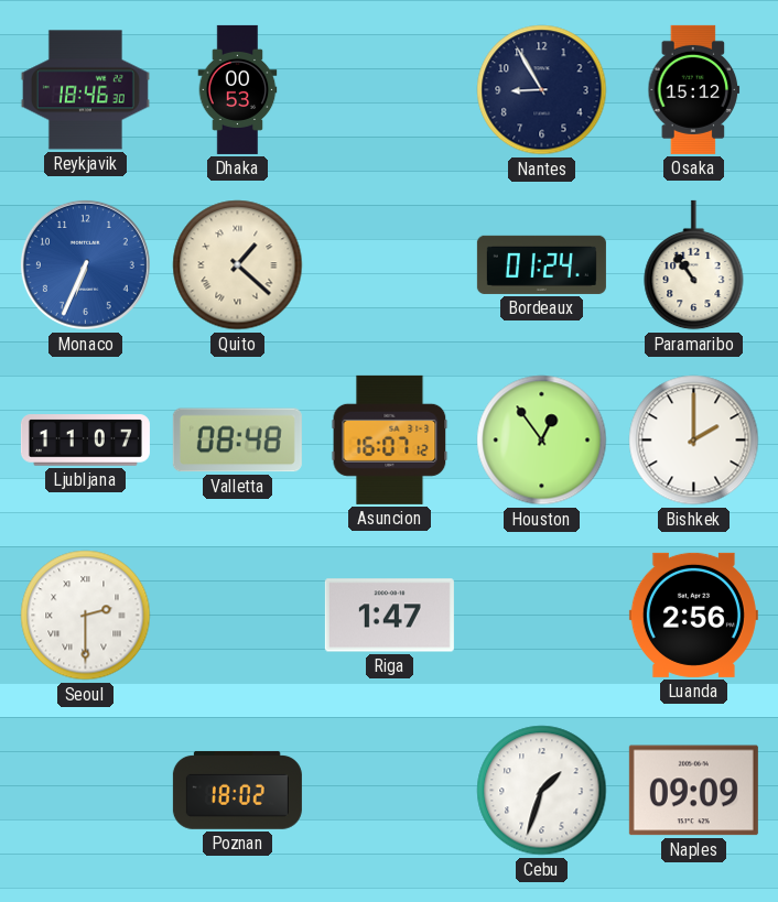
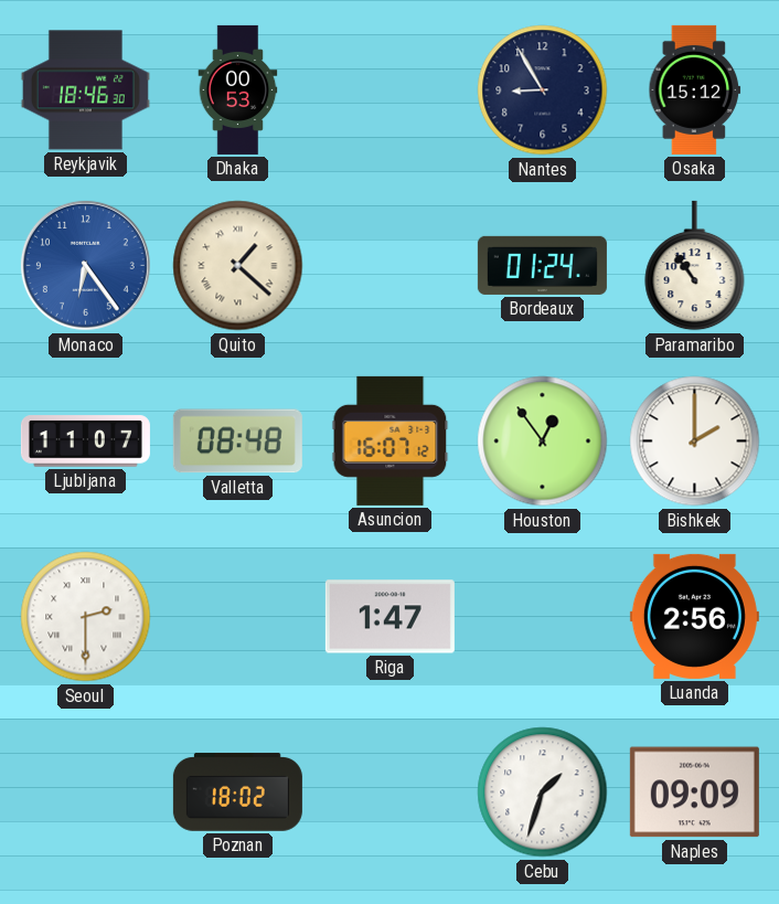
Monaco: 6:34 -> 6:24 (85, 265)
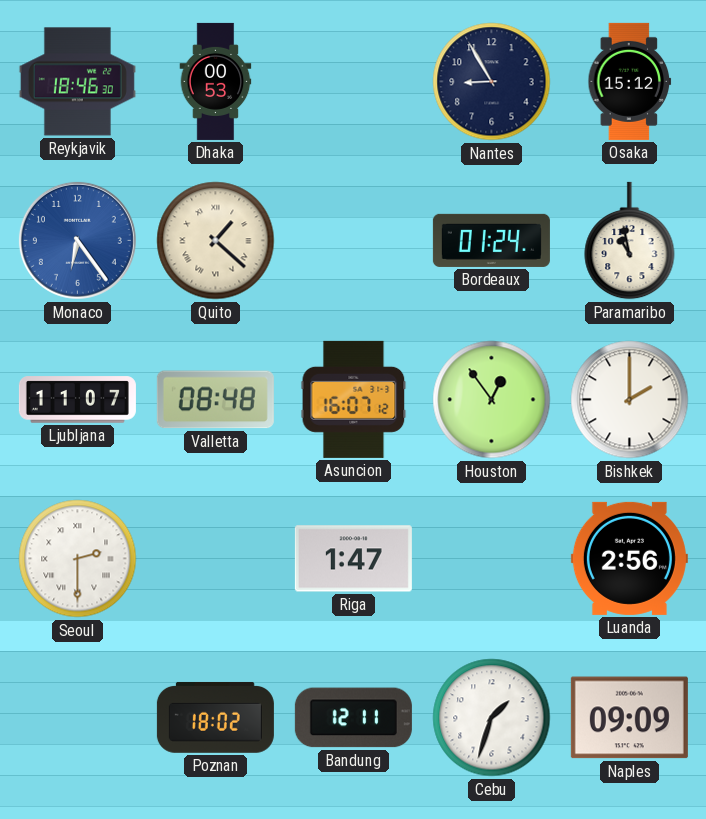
Paramaribo: 10:54 -> 10:58 (630, 241)
Bandung: none -> 12:11 (353, 718)
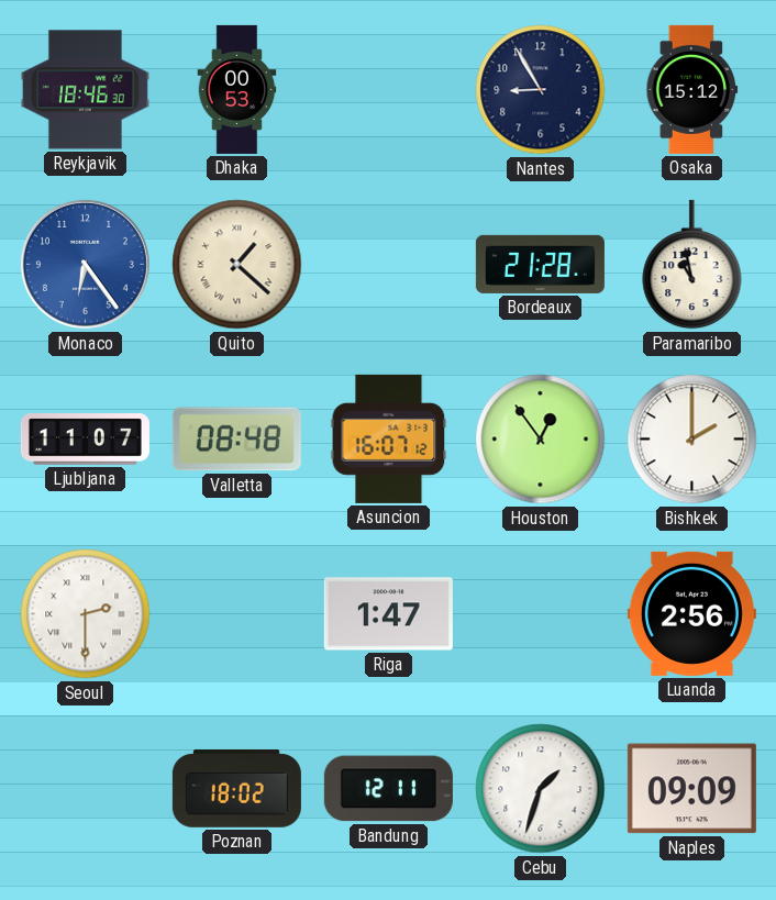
Bordeaux: 01:24 -> 21:28 (540, 264)
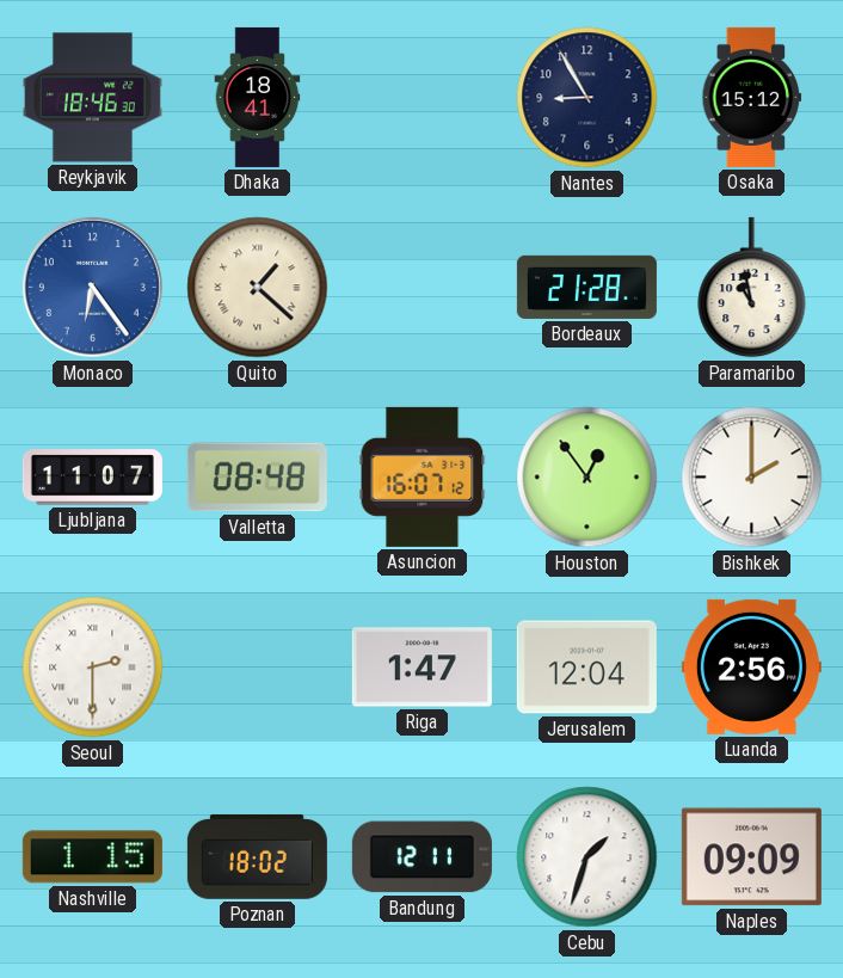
Dhaka: 00:53 -> 18:41 (258, 97)
Jerusalem: none -> 12:04 (586, 668)
Nashville: none -> 1:15 (92, 857)
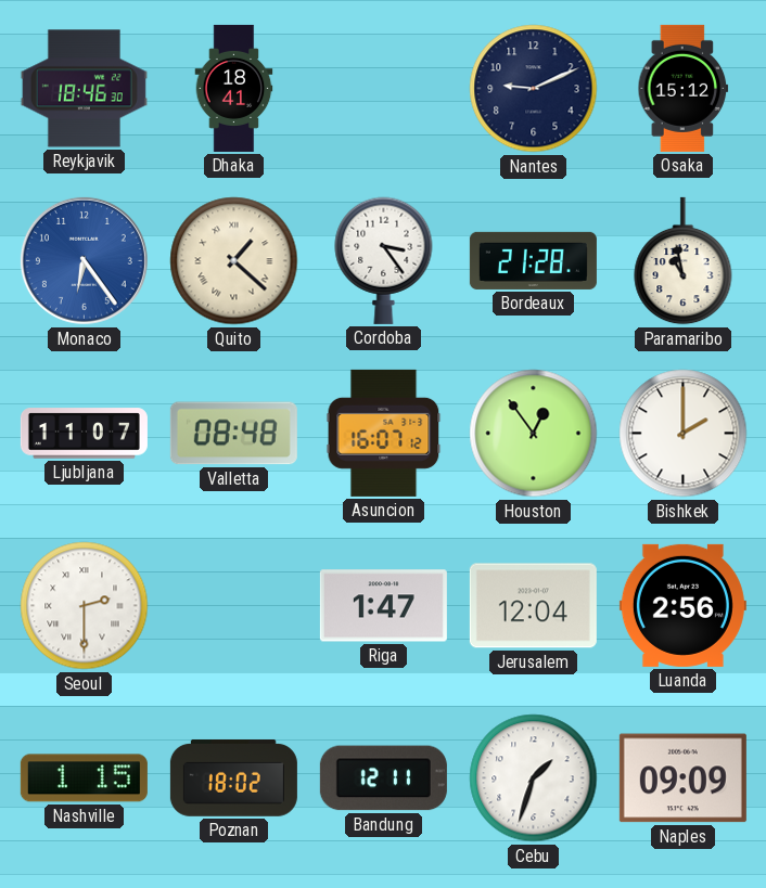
Nantes: 8:55 -> 9:11 (534, 89)
Cordoba: none -> 3:24 (384, 260)
